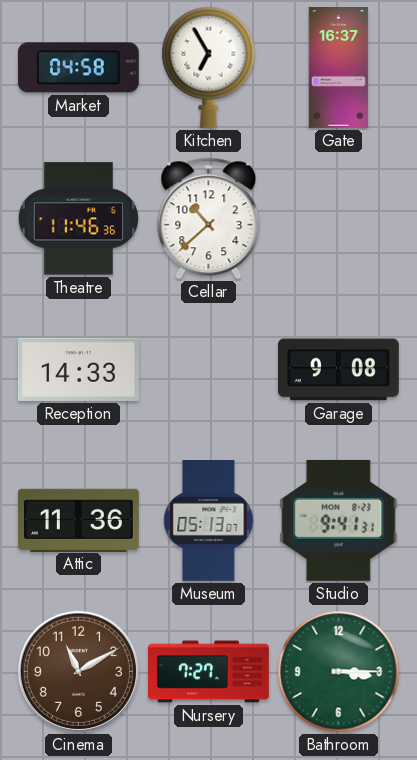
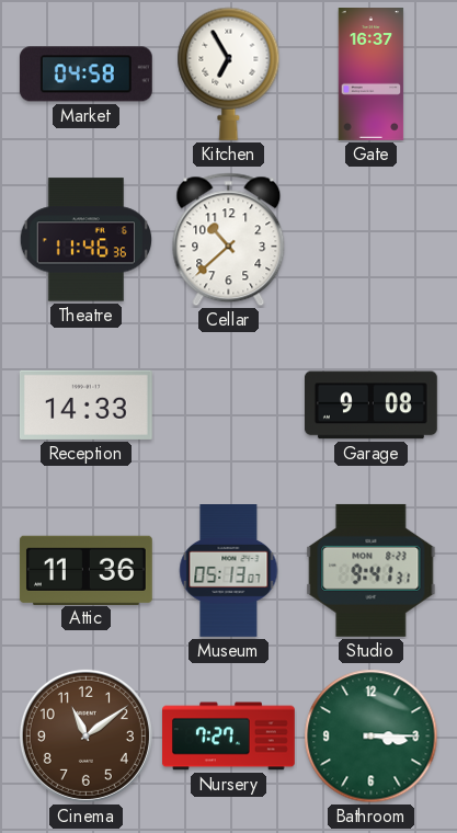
Cinema: 11:10 -> 11:09 (85, 735)
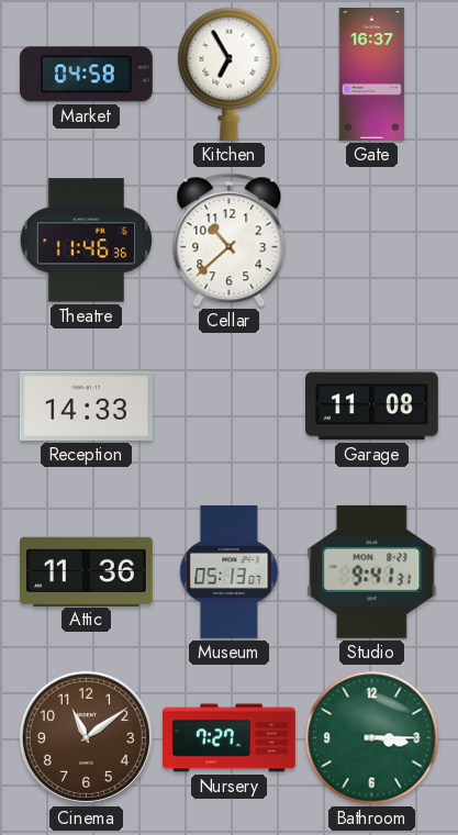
Garage: 9:08 -> 11:08 (371, 407)
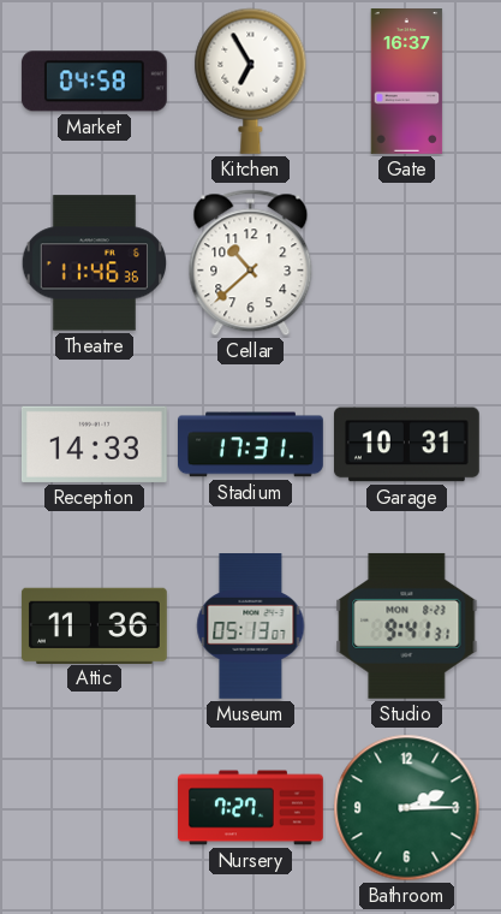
Stadium: none -> 17:31 (251, 445)
Garage: 11:08 -> 10:31 (406, 445)
Cinema: 11:09 -> none (86, 737)
Bathroom: 3:15 -> 2:15 (407, 808)
